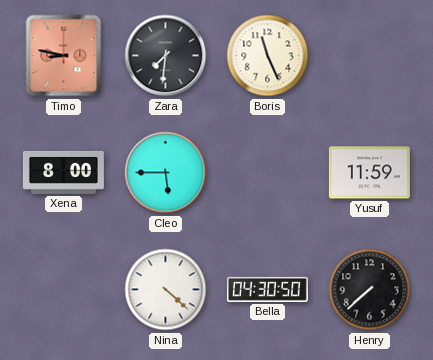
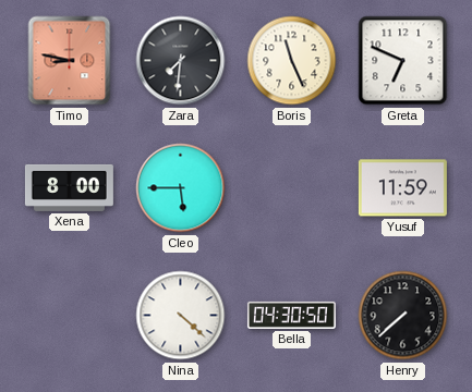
Greta: none -> 6:49 (403, 61)
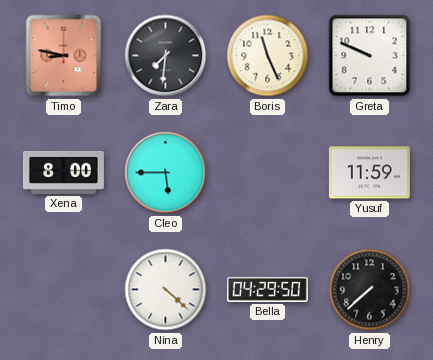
Greta: 6:49 -> 9:49 (370, 56)
Bella: 04:30 -> 04:29 (267, 289)
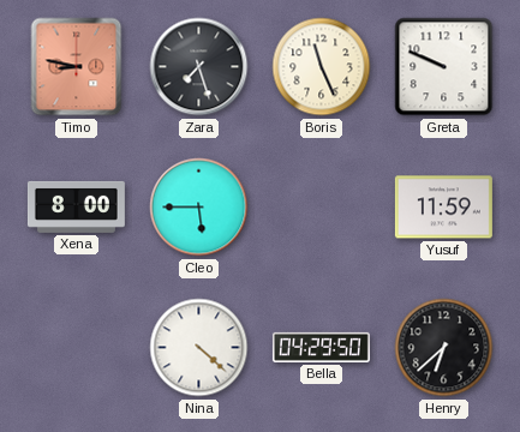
Zara: 7:31 -> 7:27 (199, 67)
Henry: 7:38 -> 6:38 (444, 348)
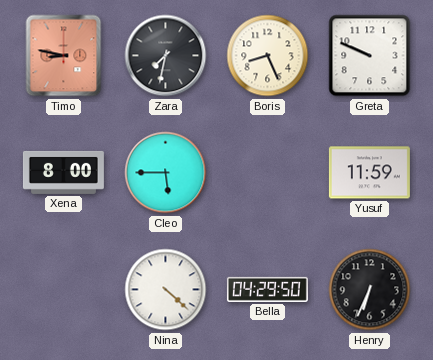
Zara: 7:27 -> 7:32 (166, 56)
Boris: 11:26 -> 8:26 (268, 56)
Henry: 6:38 -> 6:34 (370, 290)
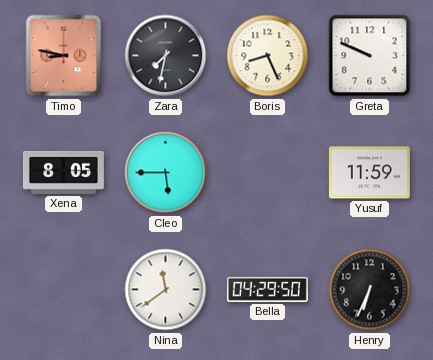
Xena: 8:00 -> 8:05 (63, 172)
Nina: 4:22 -> 11:39 (166, 290)
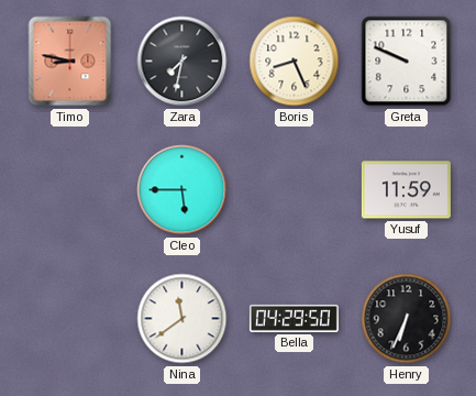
Xena: 8:05 -> none (63, 172)
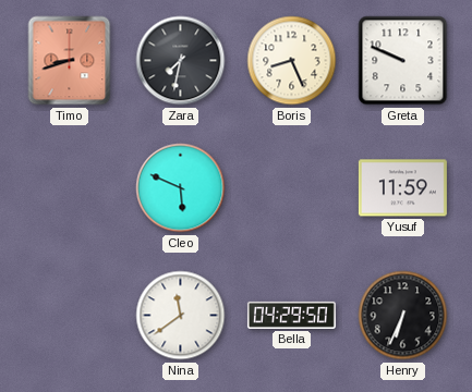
Timo: 8:47 -> 8:42 (70, 61)
Cleo: 5:45 -> 5:49 (181, 188)
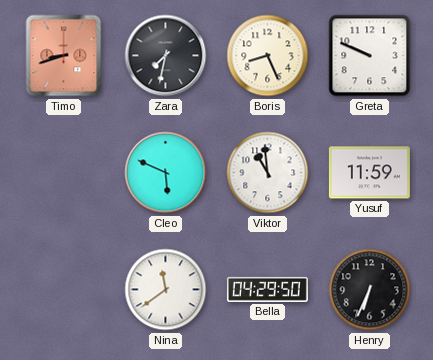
Viktor: none -> 10:59 (268, 173)
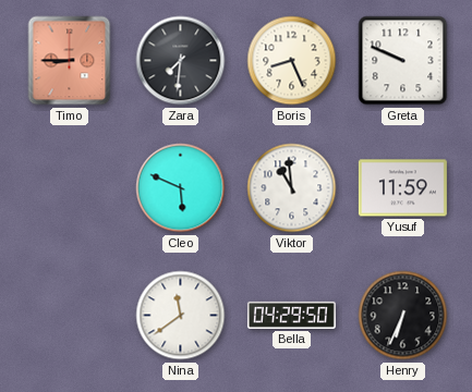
Timo: 8:42 -> 8:45 (70, 61)
Zara: 7:32 -> 7:31 (181, 61)
